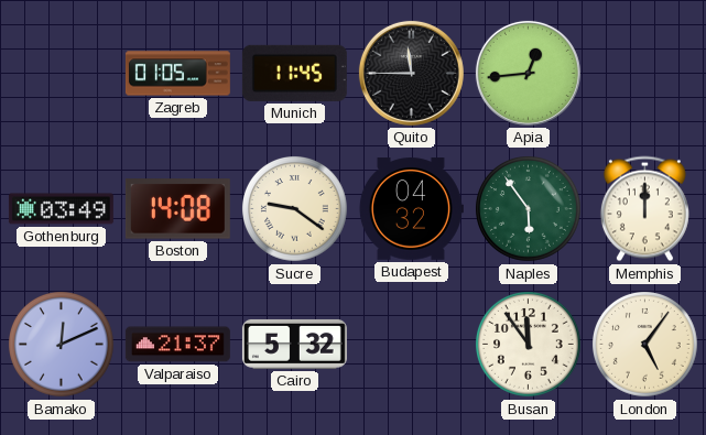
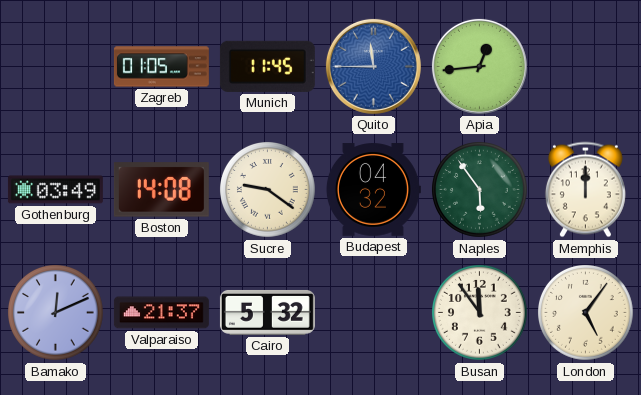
Quito dial: black -> blue (373, 66)
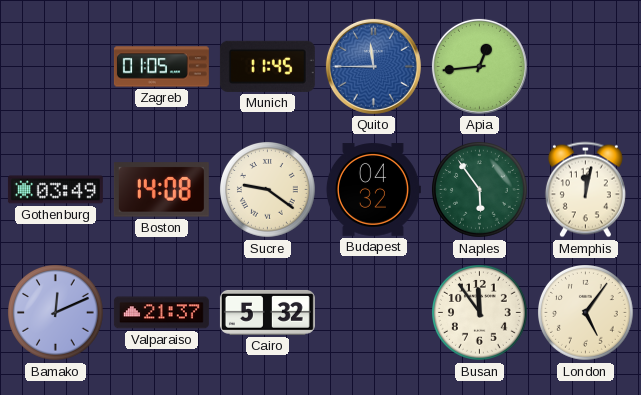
Memphis: 12:00 -> 12:02 (585, 190)
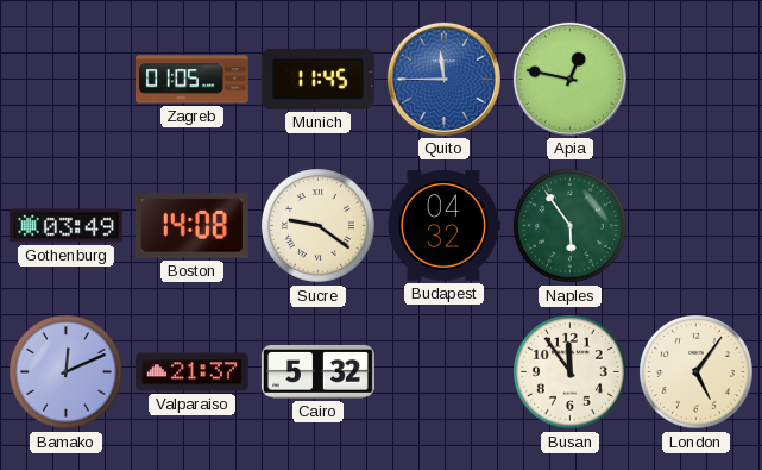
Apia: 12:44 -> 12:47 (569, 79)
Memphis: 12:02 -> none (585, 190)
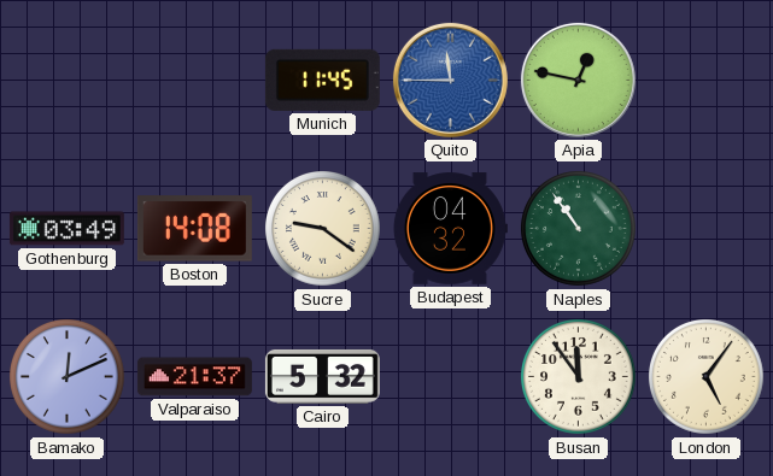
Zagreb: 01:05 -> none (191, 80)
Naples: 5:54 -> 10:54 (579, 229)
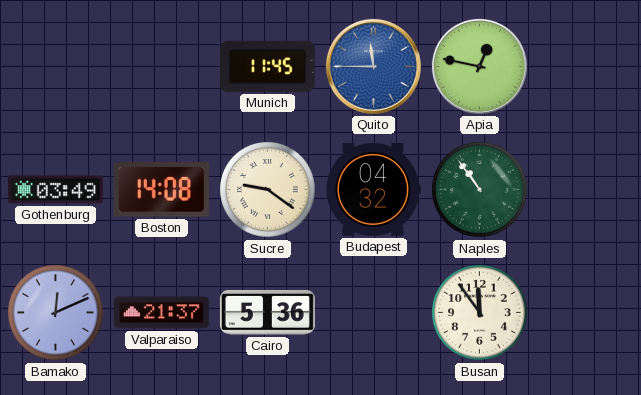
Cairo: 5:32 -> 5:36 (267, 312)
London: 5:06 -> none (707, 377)
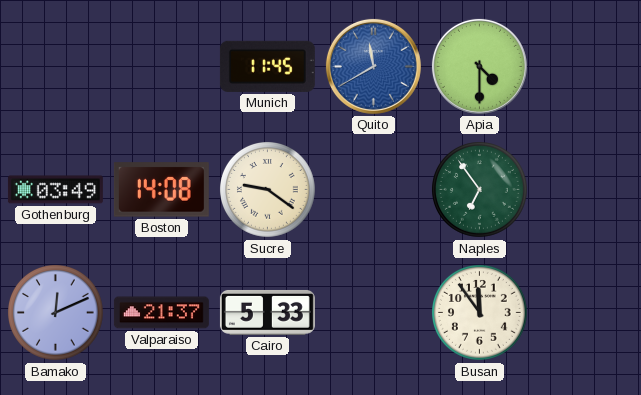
Quito: 11:45 -> 11:40 (373, 66)
Apia: 12:47 -> 4:30 (479, 66)
Budapest: 04:32 -> none (373, 190)
Naples: 10:54 -> 6:54 (480, 190)
Cairo: 5:36 -> 5:33 (267, 312)
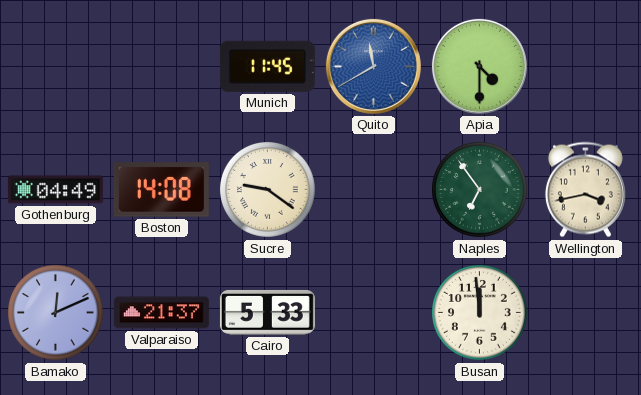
Gothenburg: 03:49 -> 04:49 (55, 190)
Wellington: none -> 3:43 (585, 190)
Busan: 11:54 -> 11:59 (480, 313)
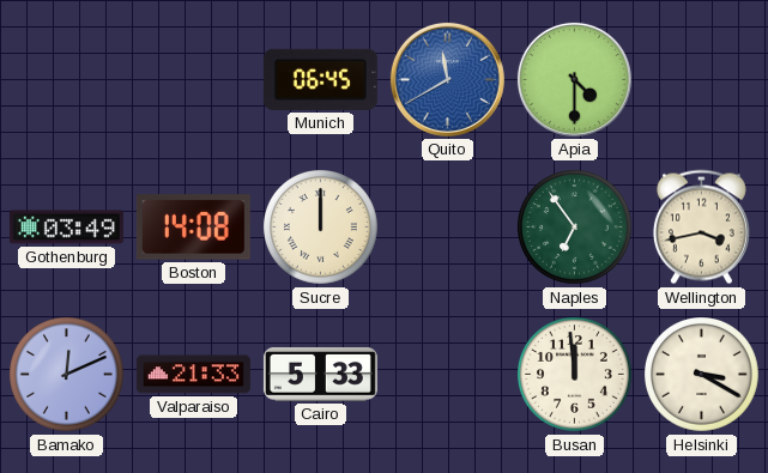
Munich: 11:45 -> 06:45 (320, 79)
Gothenburg: 04:49 -> 03:49 (66, 228)
Sucre: 9:21 -> 12:00 (321, 228)
Valparaiso: 21:37 -> 21:33 (193, 375)
Helsinki: none -> 3:20 (702, 375)
